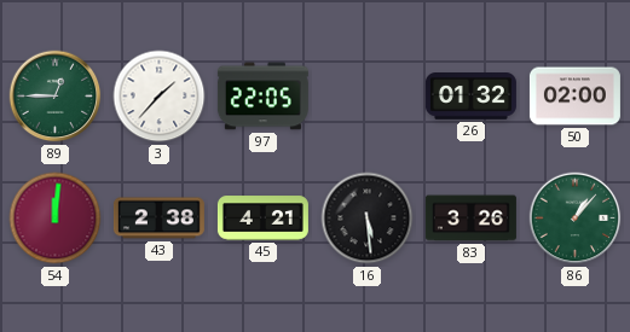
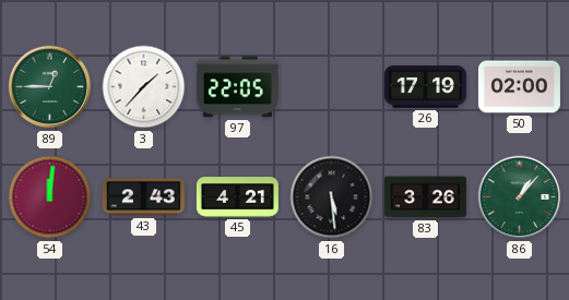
26: 01:32 -> 17:19 (425, 87)
43: 2:38 -> 2:43 (143, 197)
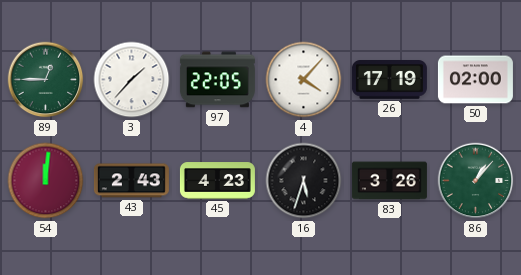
4: none -> 4:07 (304, 80)
45: 4:21 -> 4:23 (217, 181)
16: 5:29 -> 5:33 (304, 181)
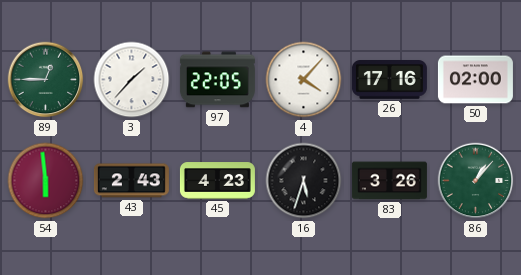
26: 17:19 -> 17:16 (389, 80)
54: 12:01 -> 5:59 (46, 181)
